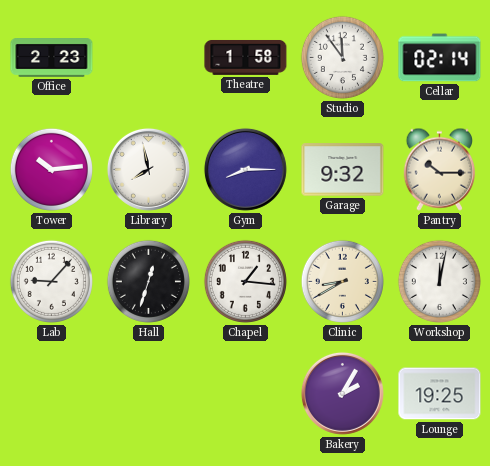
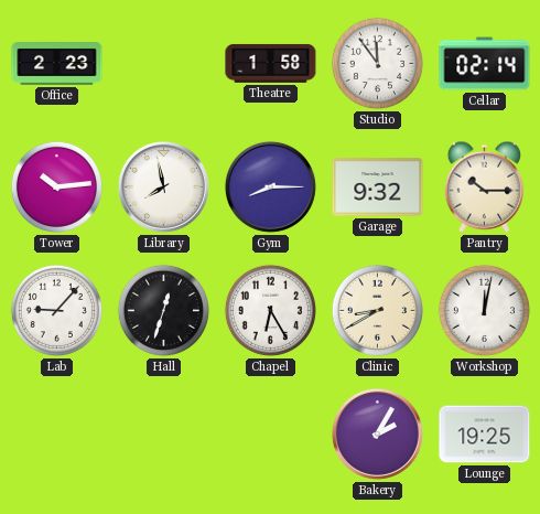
Chapel: 1:16 -> 6:25 (270, 310)
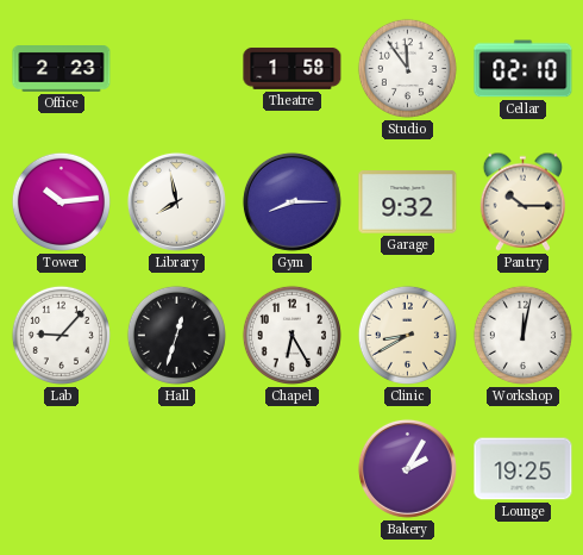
Cellar: 02:14 -> 02:10 (524, 69)
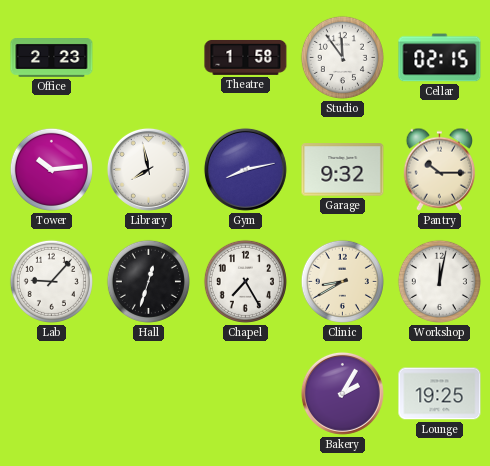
Cellar: 02:10 -> 02:15 (440, 58)
Gym: 8:15 -> 8:13 (245, 169)
Chapel: 6:25 -> 7:25 (245, 281)
